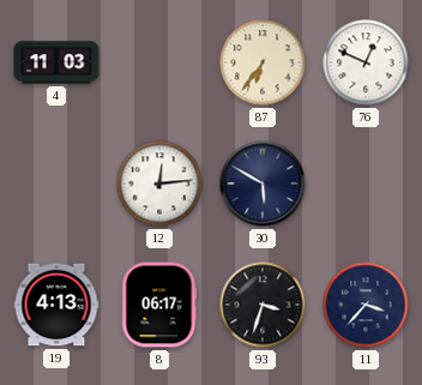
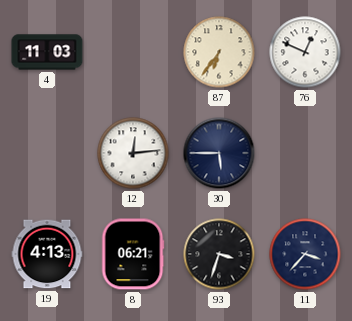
30: 5:50 -> 5:45 (219, 153)
8: 06:17 -> 06:21 (133, 254)
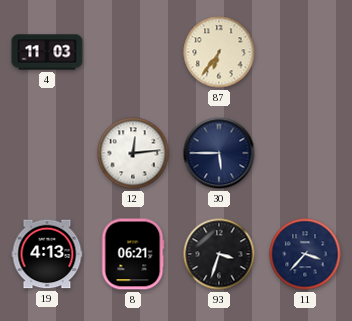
76: 12:49 -> none (305, 52)
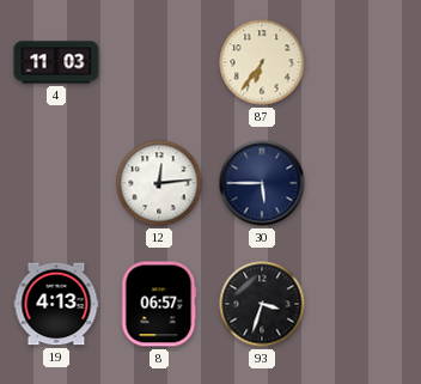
8: 06:21 -> 06:57 (159, 304)
11: 3:37 -> none (305, 254)
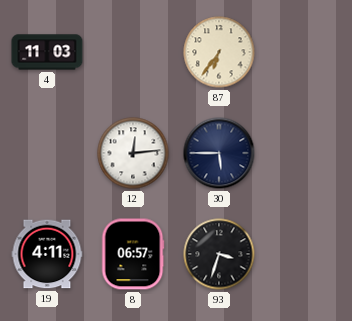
19: 4:13 -> 4:11 (47, 254)
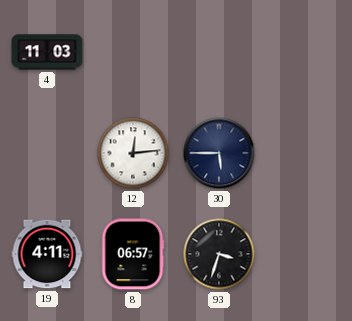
87: 6:36 -> none (219, 52)
